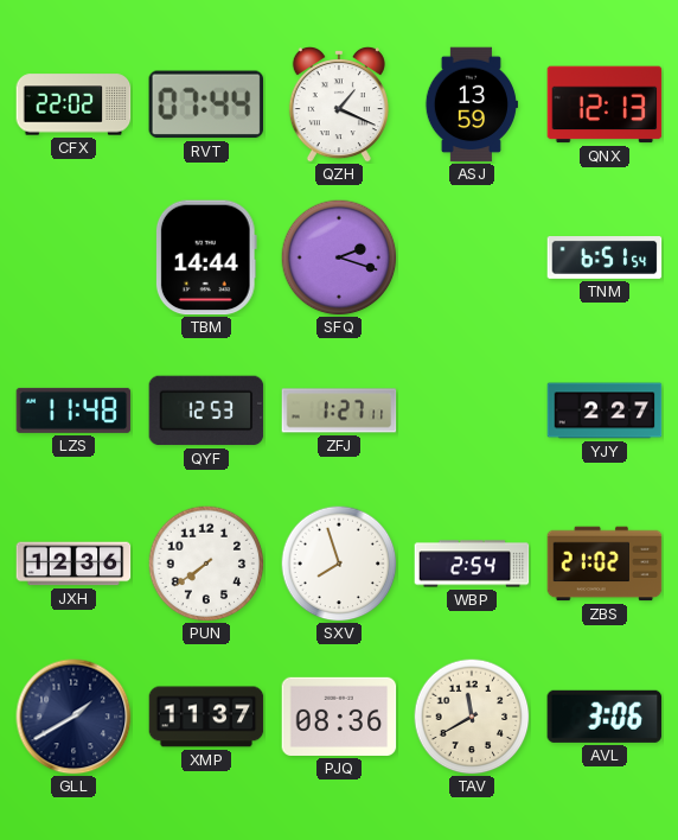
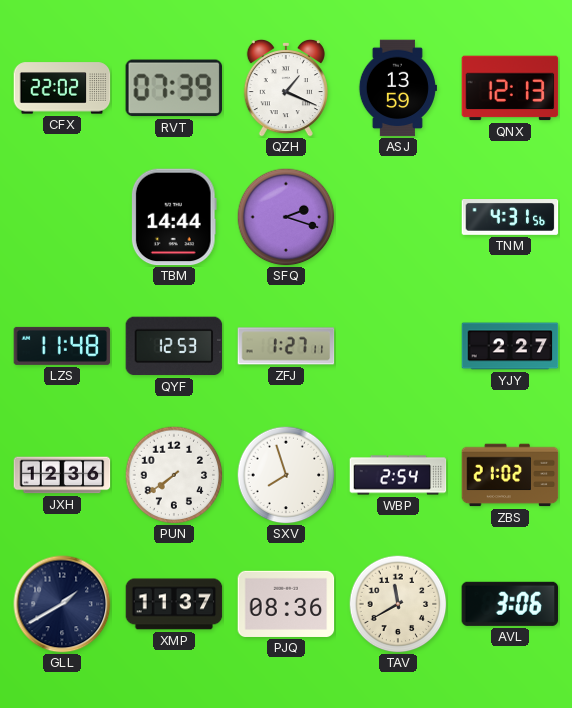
RVT: 07:44 -> 07:39 (173, 88)
TNM: 6:51 -> 4:31 (510, 218)
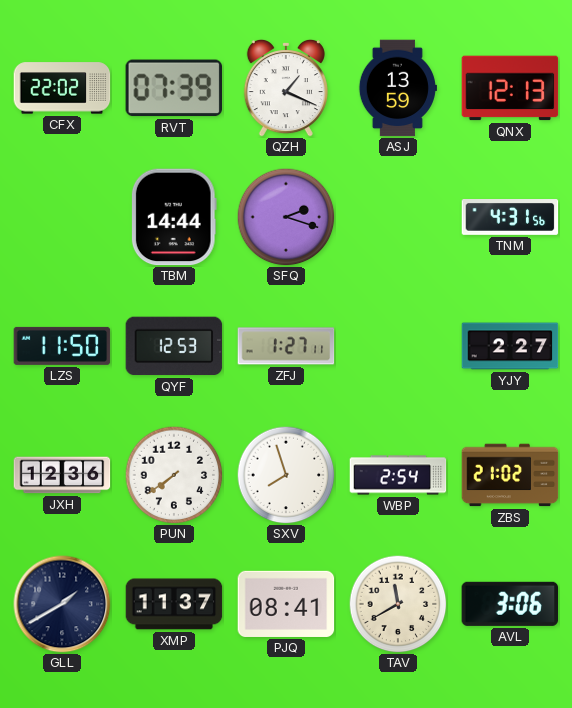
LZS: 11:48 -> 11:50 (62, 346)
PJQ: 08:36 -> 08:41 (286, 604)
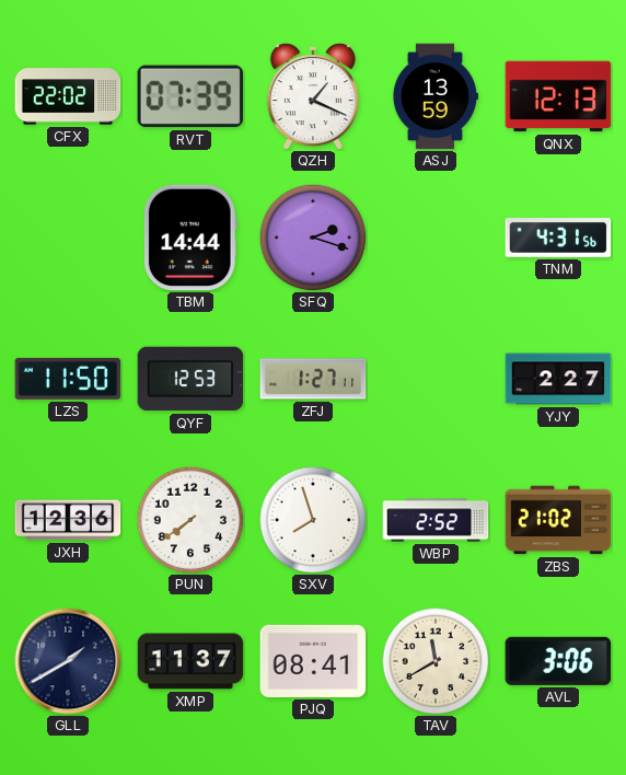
WBP: 2:54 -> 2:52 (436, 520)
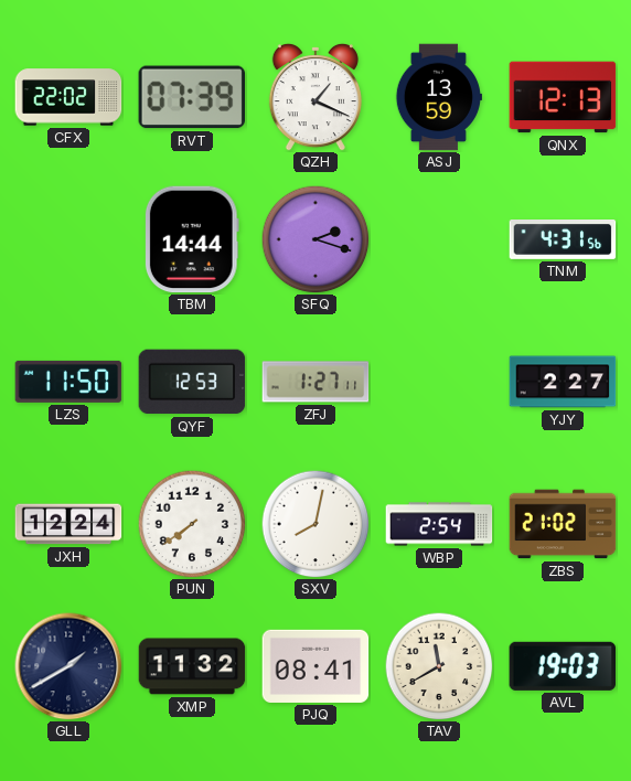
JXH: 12:36 -> 12:24 (68, 524)
SXV: 7:57 -> 8:02 (315, 524)
WBP: 2:52 -> 2:54 (439, 524)
XMP: 11:37 -> 11:32 (192, 666)
AVL: 3:06 -> 19:03 (563, 666)
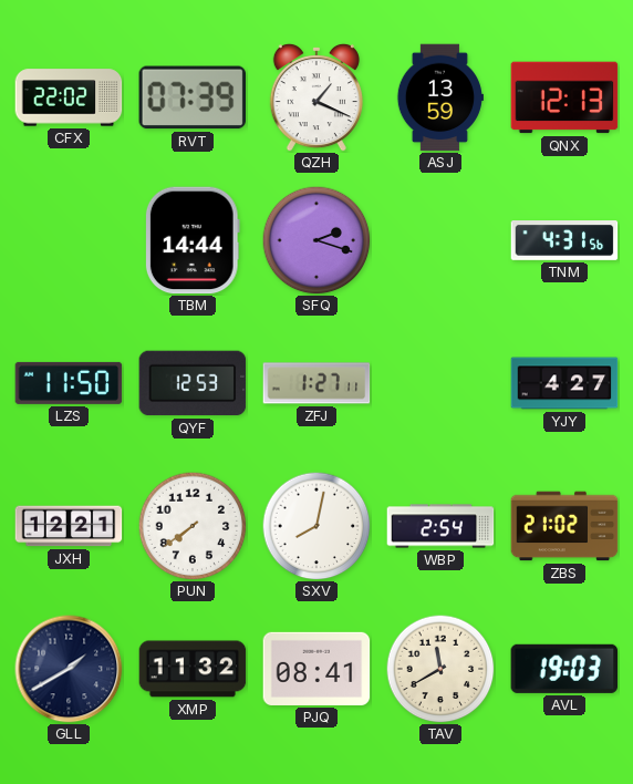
YJY: 2:27 -> 4:27 (564, 383)
JXH: 12:24 -> 12:21 (69, 526)
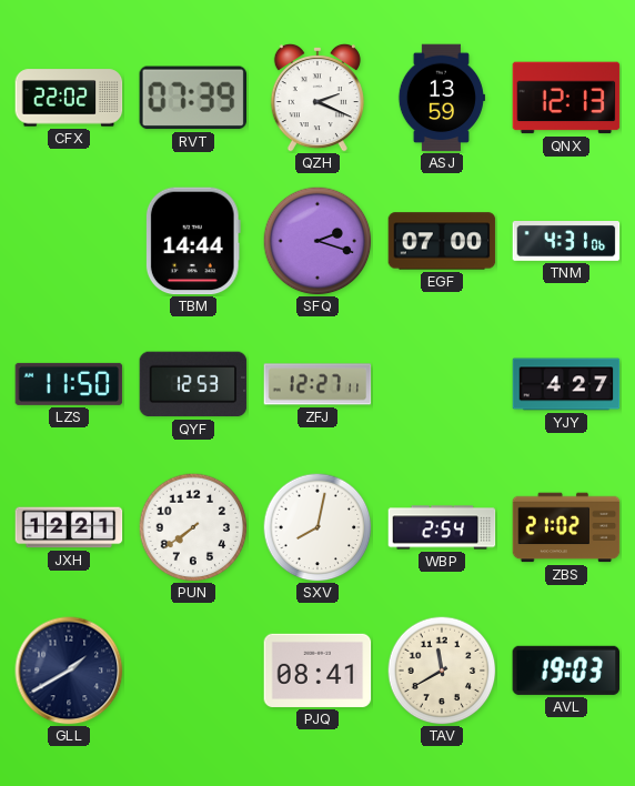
QZH: 1:19 -> 2:19 (317, 98)
EGF: none -> 07:00 (442, 241)
TNM: 4:31:56 -> 4:31:06 (566, 242)
ZFJ: 1:27 -> 12:27 (317, 384)
XMP: 11:32 -> none (193, 669)
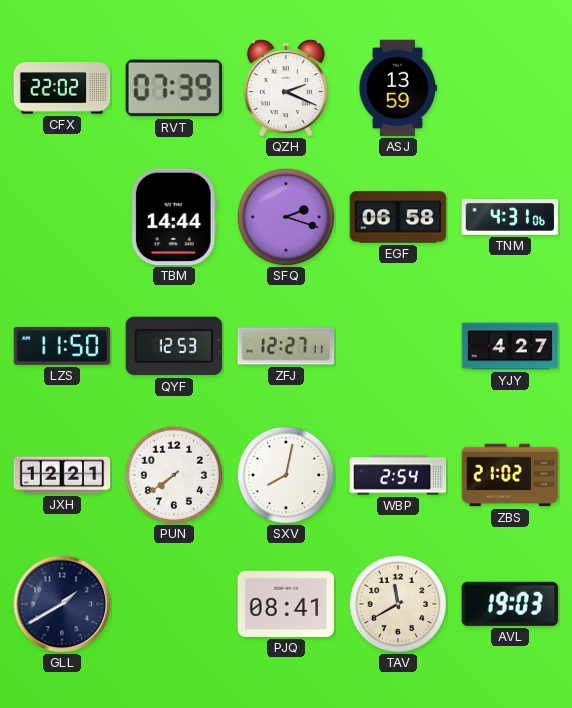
QNX: 12:13 -> none (566, 98)
EGF: 07:00 -> 06:58 (398, 217)
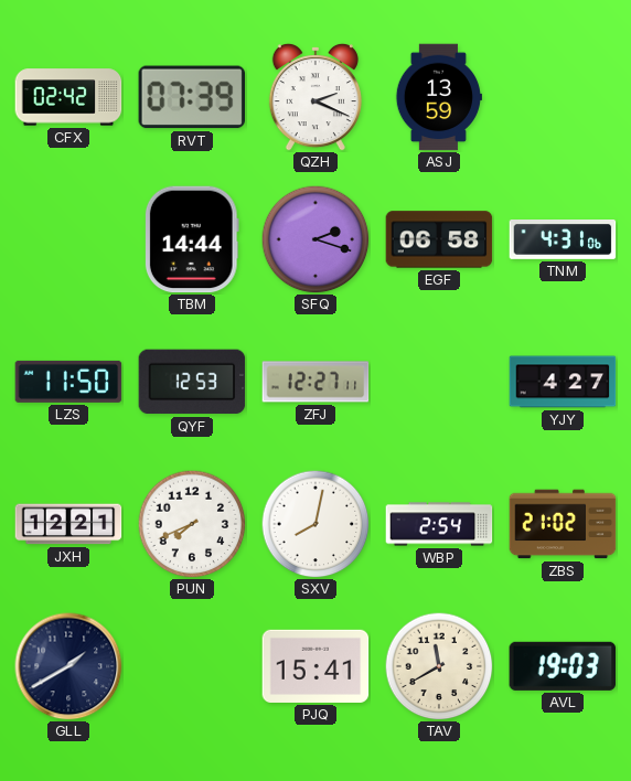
CFX: 22:02 -> 02:42 (68, 97)
PUN: 7:39 -> 7:41 (192, 524)
PJQ: 08:41 -> 15:41 (315, 666)
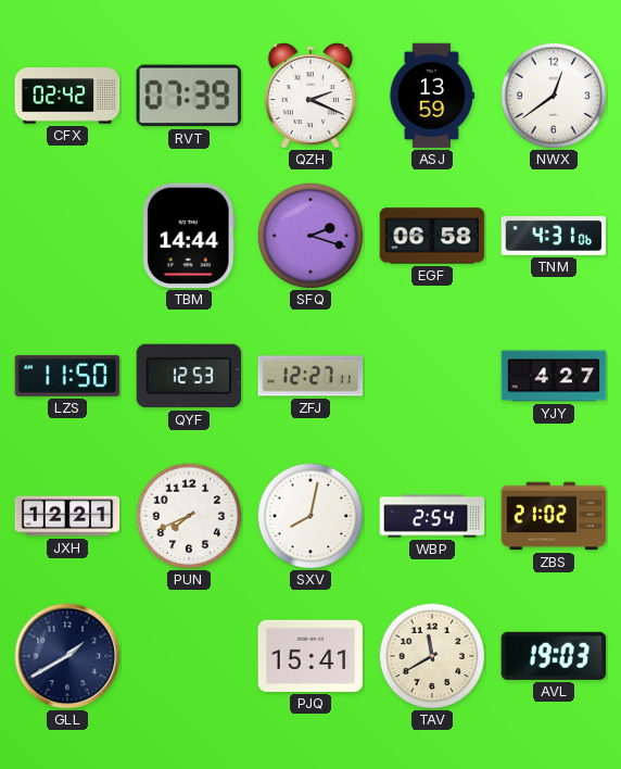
NWX: none -> 12:39 (554, 96)
